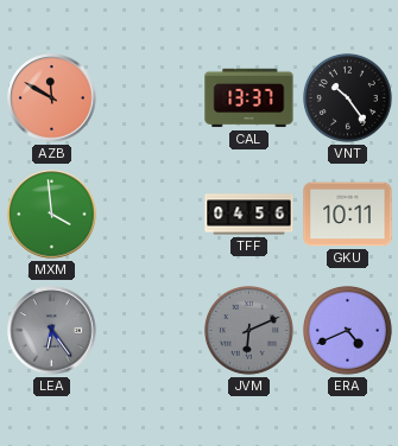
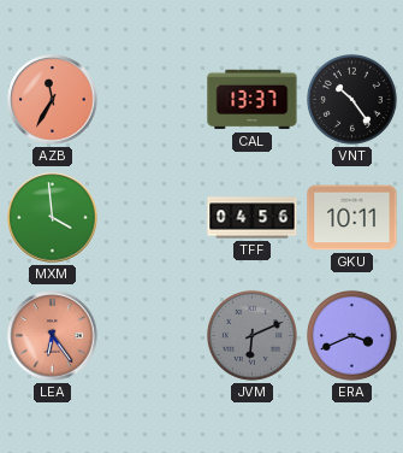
AZB: 11:50 -> 11:35 (53, 100)
LEA dial: grey -> salmon (53, 336)
ERA: 4:41 -> 3:41 (351, 335)
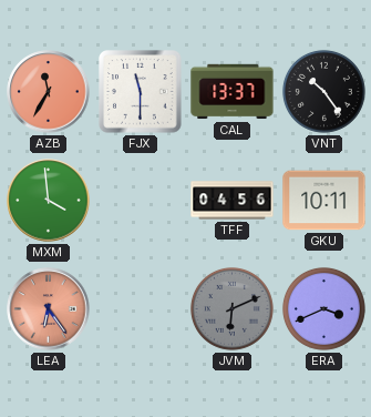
FJX: none -> 11:30 (141, 92)
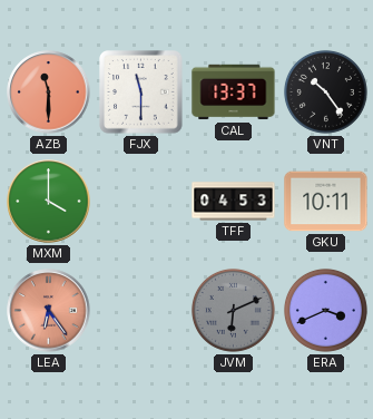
AZB: 11:35 -> 11:30 (49, 92)
MXM: 3:59 -> 4:00 (49, 202)
TFF: 04:56 -> 04:53 (234, 202)
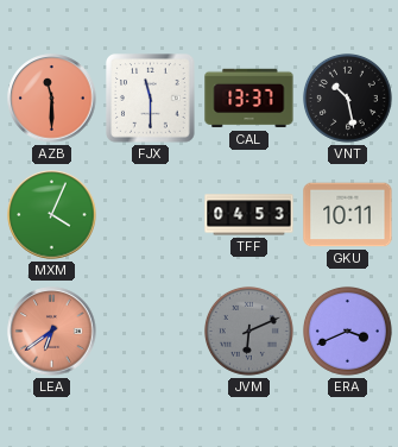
VNT: 10:24 -> 10:28 (347, 97)
MXM: 4:00 -> 4:04 (52, 215)
LEA: 6:24 -> 6:39 (52, 332)
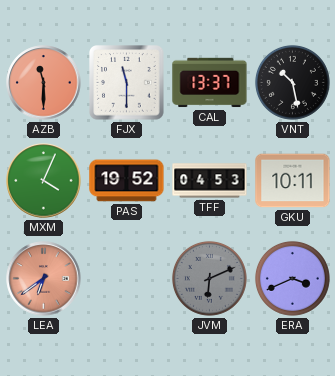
PAS: none -> 19:52 (127, 181)
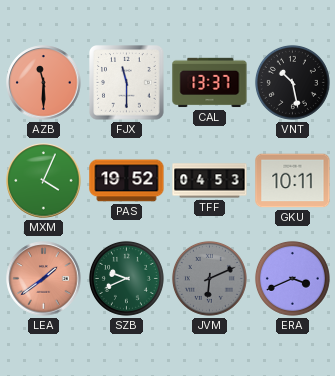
LEA: 6:39 -> 1:39 (44, 279)
SZB: none -> 9:41 (126, 278)
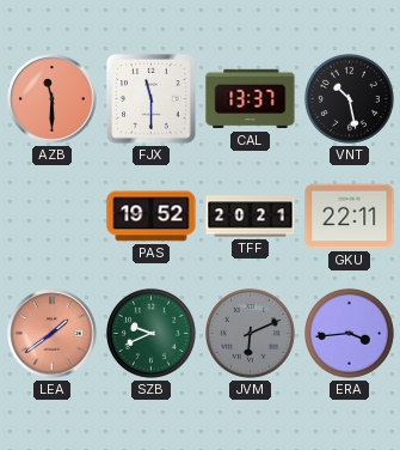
MXM: 4:04 -> none (44, 181)
TFF: 04:53 -> 20:21 (251, 217)
GKU: 10:11 -> 22:11 (350, 217)
ERA: 3:41 -> 3:44 (349, 333)
